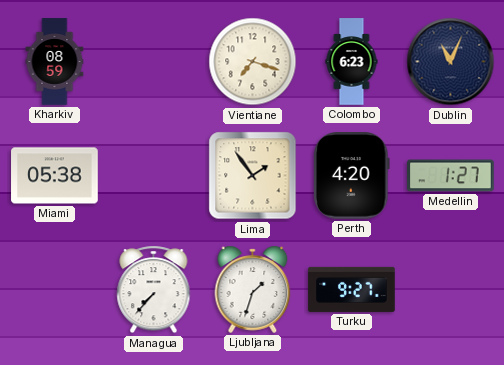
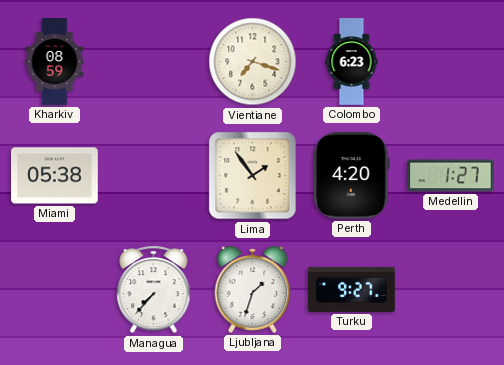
Dublin: 11:04 -> none (451, 62)
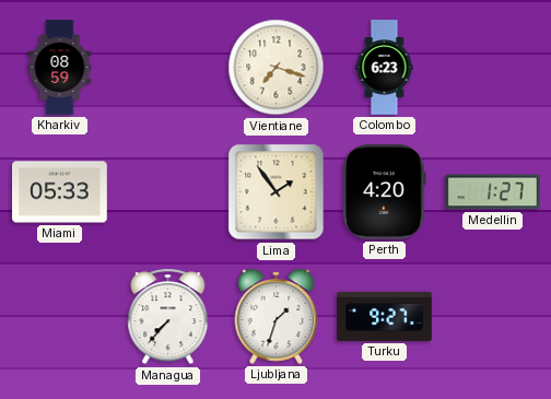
Miami: 05:38 -> 05:33 (60, 192)
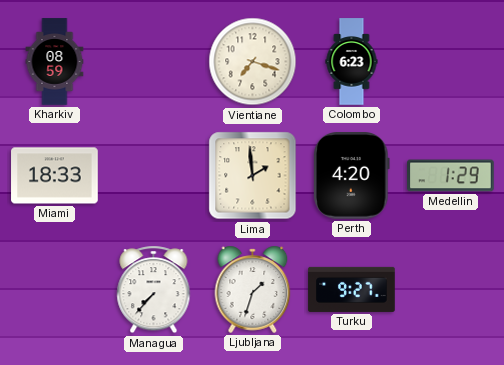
Miami: 05:33 -> 18:33 (55, 176)
Lima: 1:54 -> 1:59 (253, 176)
Medellin: 1:27 -> 1:29 (451, 176)
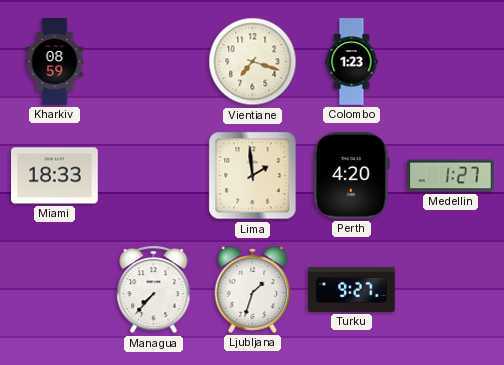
Colombo: 6:23 -> 1:23 (352, 62)
Medellin: 1:29 -> 1:27 (451, 176)
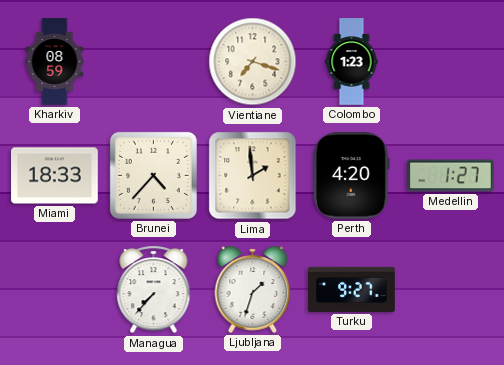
Brunei: none -> 4:37 (153, 175)
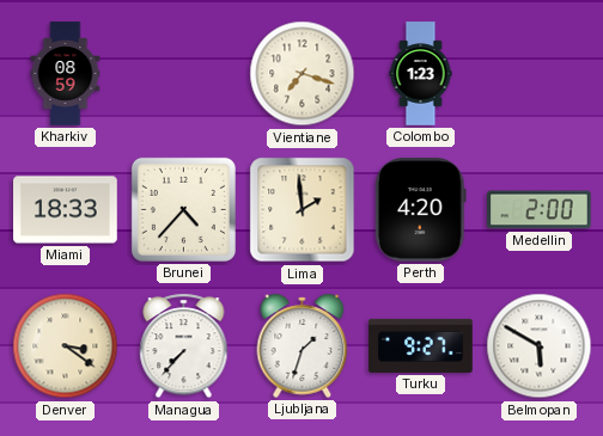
Medellin: 1:27 -> 2:00 (540, 210)
Denver: none -> 3:21 (66, 346)
Belmopan: none -> 5:50 (540, 346)
